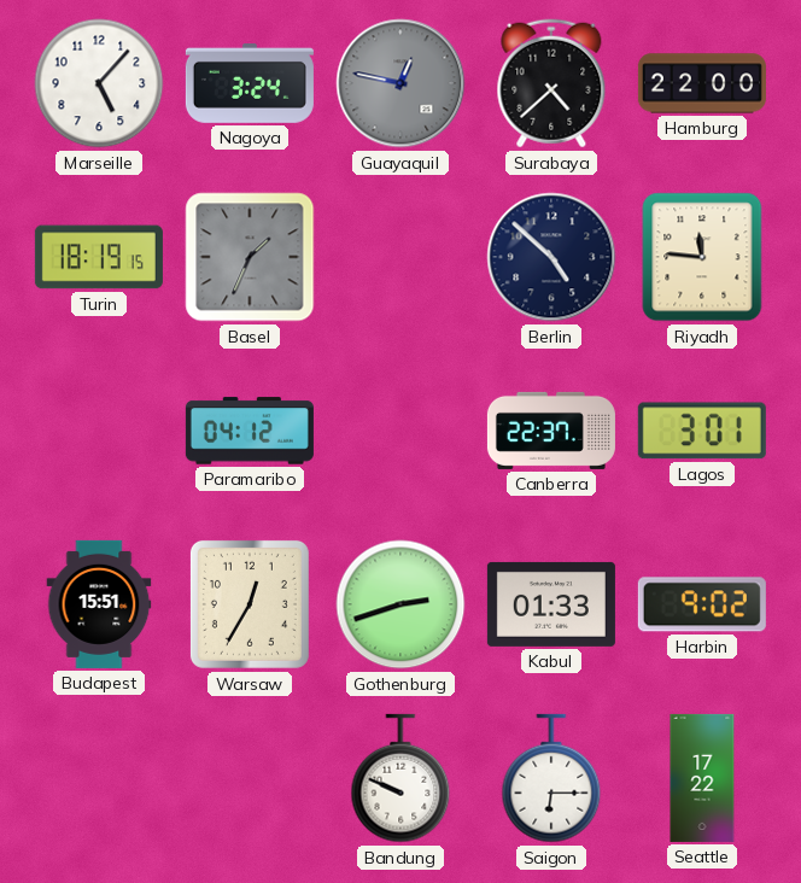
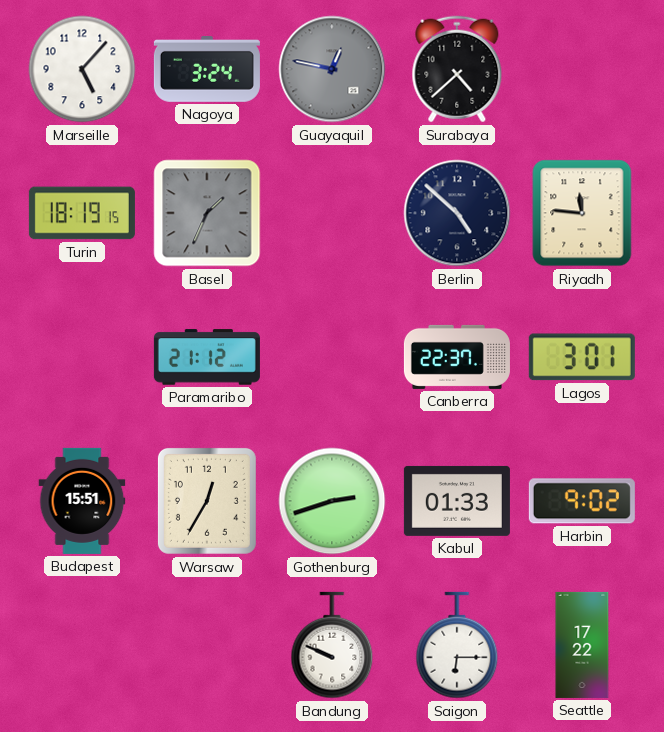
Hamburg: 22:00 -> none (702, 83)
Paramaribo: 04:12 -> 21:12 (207, 357)
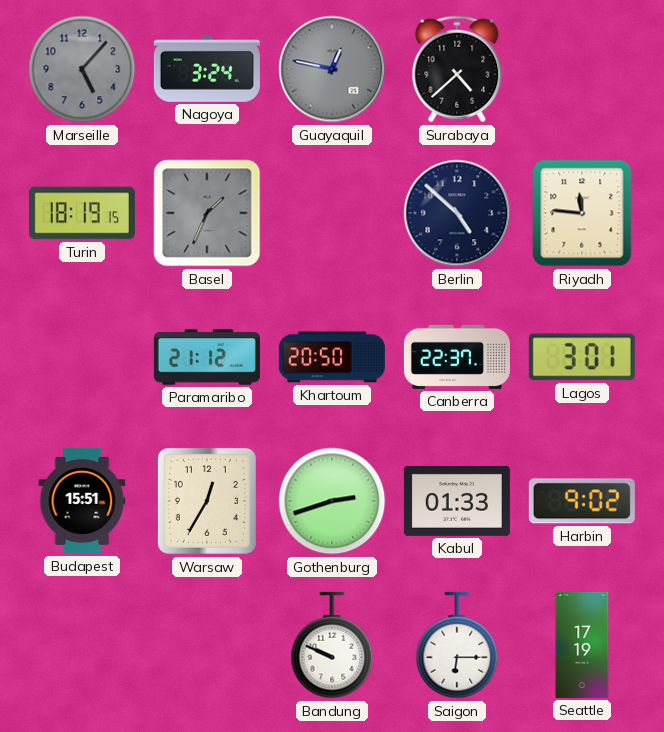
Marseille dial: white -> grey (82, 69)
Khartoum: none -> 20:50 (332, 357)
Seattle: 17:22 -> 17:19 (582, 645)
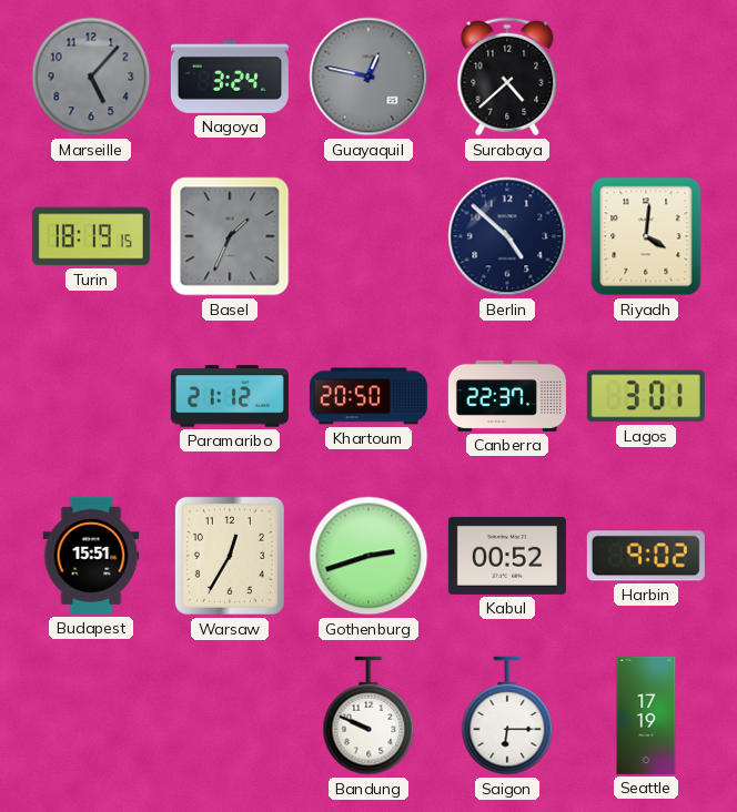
Riyadh: 11:46 -> 4:01 (646, 236)
Kabul: 01:33 -> 00:52 (507, 556)
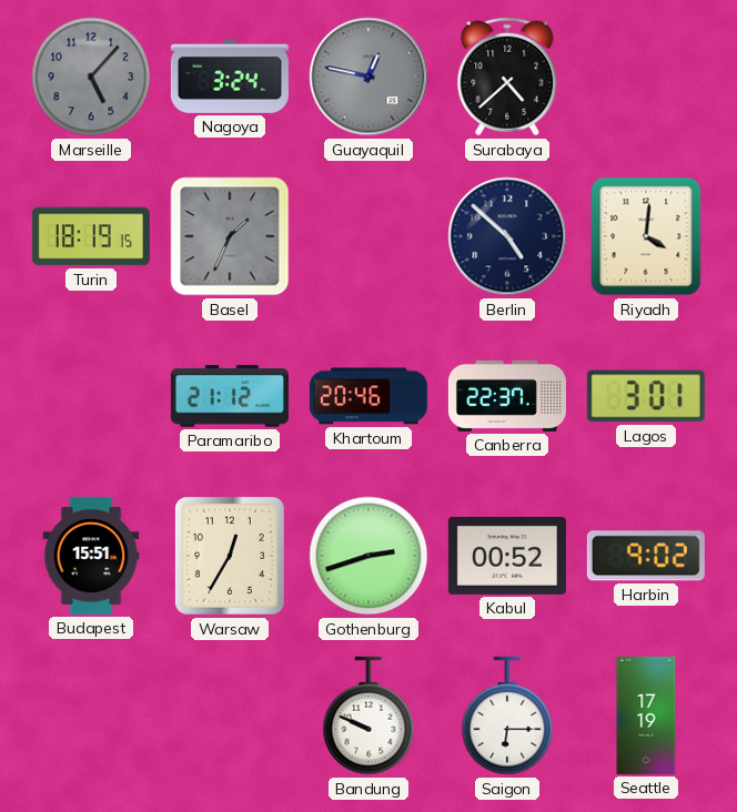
Khartoum: 20:50 -> 20:46 (368, 396)
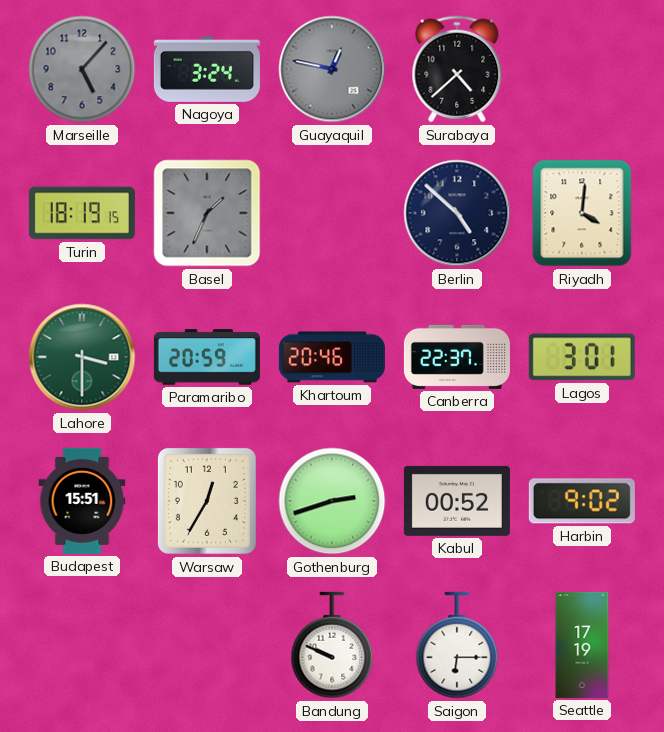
Lahore: none -> 3:30 (82, 357)
Paramaribo: 21:12 -> 20:59 (207, 357)
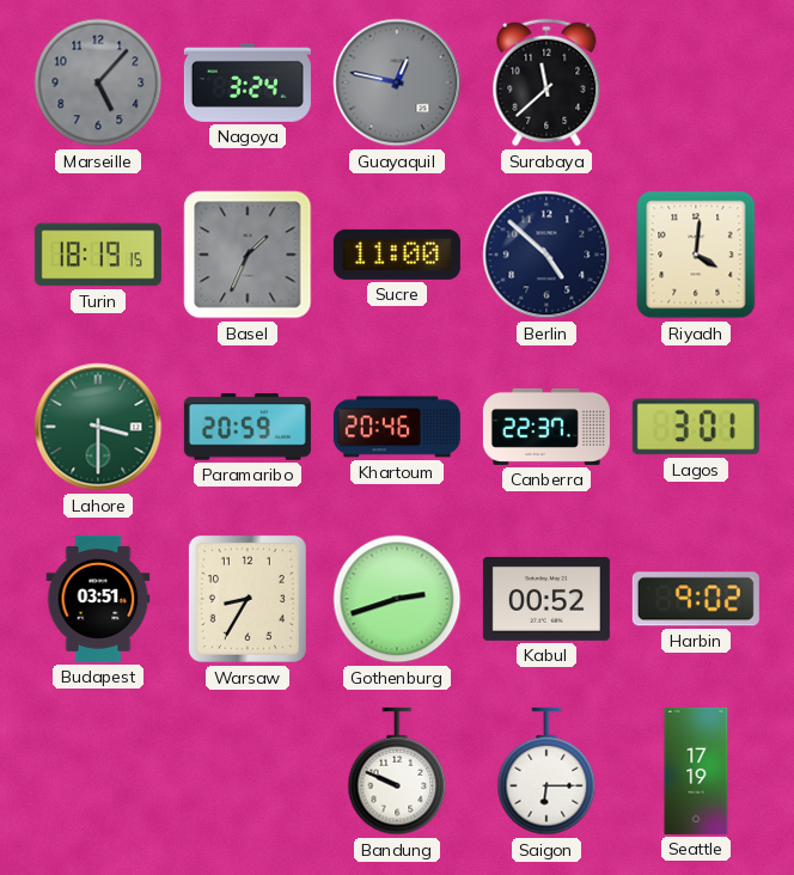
Surabaya: 4:38 -> 11:38 (546, 82)
Sucre: none -> 11:00 (397, 255)
Budapest: 15:51 -> 03:51 (98, 599)
Warsaw: 12:35 -> 8:35 (248, 599)
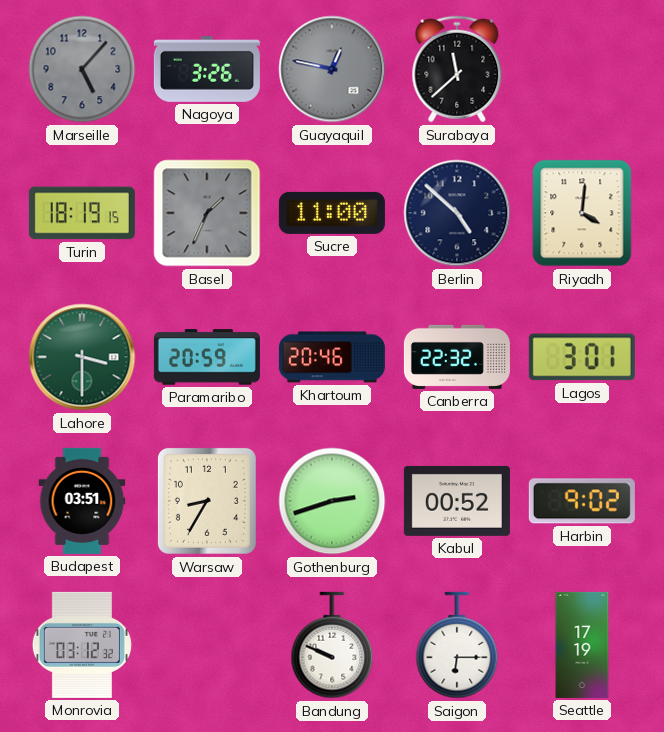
Nagoya: 3:24 -> 3:26 (207, 70)
Canberra: 22:37 -> 22:32 (457, 357)
Monrovia: none -> 03:12 (82, 645)
